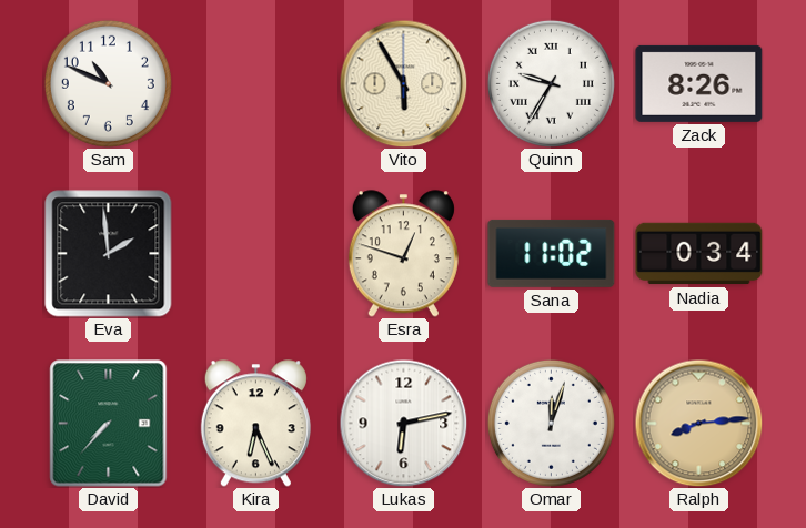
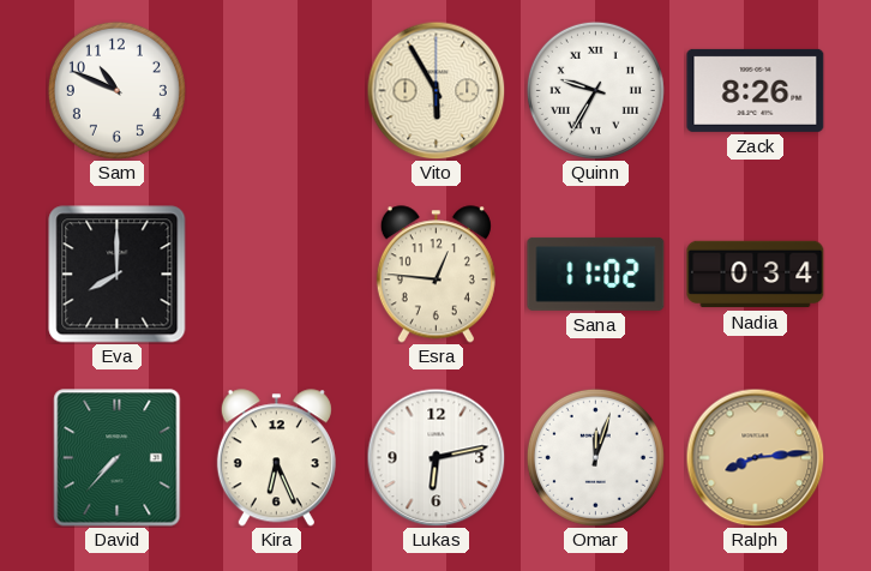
Eva: 1:59 -> 8:00 (118, 275)
Esra: 12:48 -> 12:46 (435, 275)
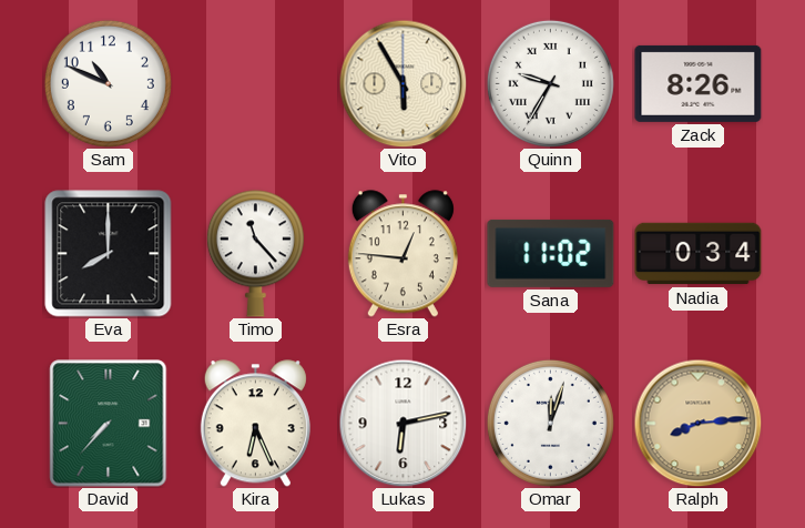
Timo: none -> 11:23 (255, 254)
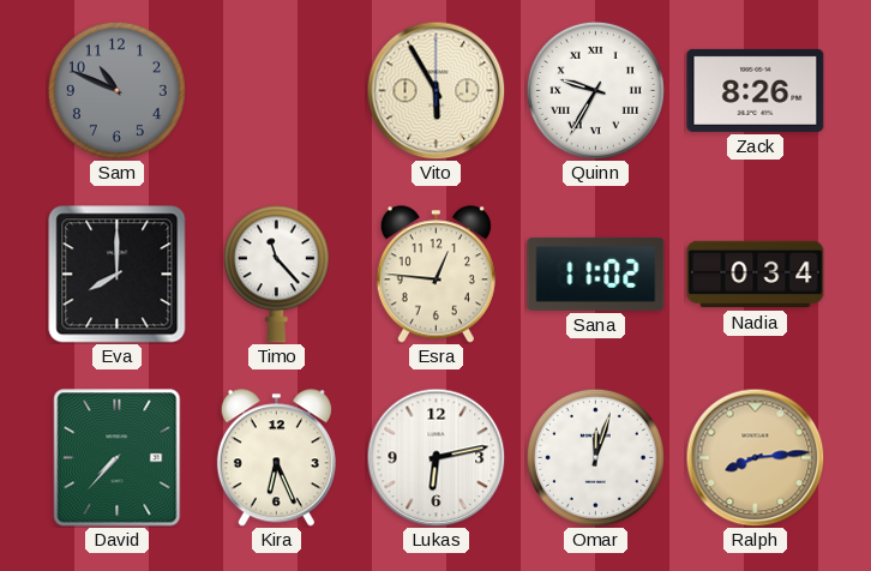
Sam dial: white -> grey (116, 90)
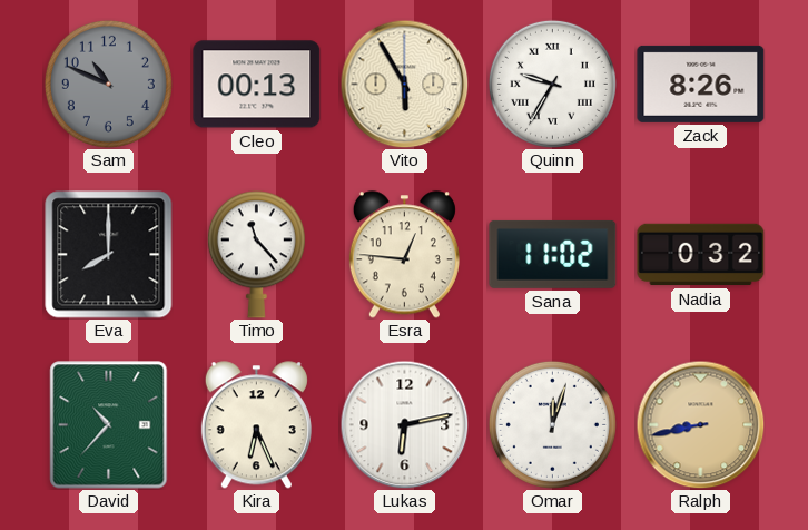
Cleo: none -> 00:13 (257, 85)
Nadia: 0:34 -> 0:32 (701, 255)
David: 7:37 -> 10:37 (109, 425)
Ralph: 8:14 -> 8:43 (700, 424)
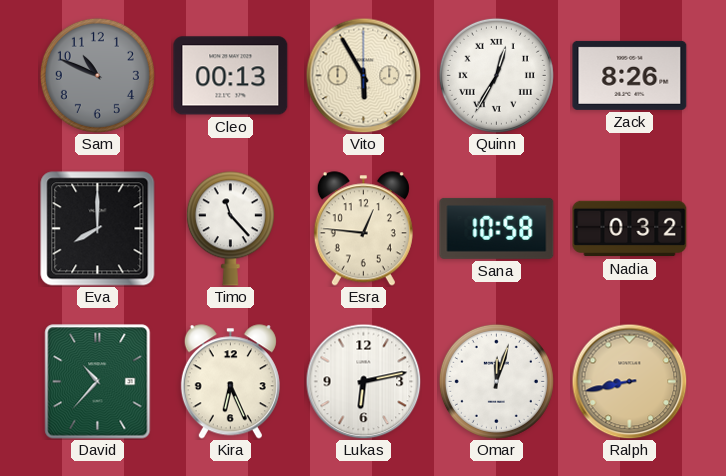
Quinn: 9:35 -> 12:35 (496, 75)
Sana: 11:02 -> 10:58 (497, 228)
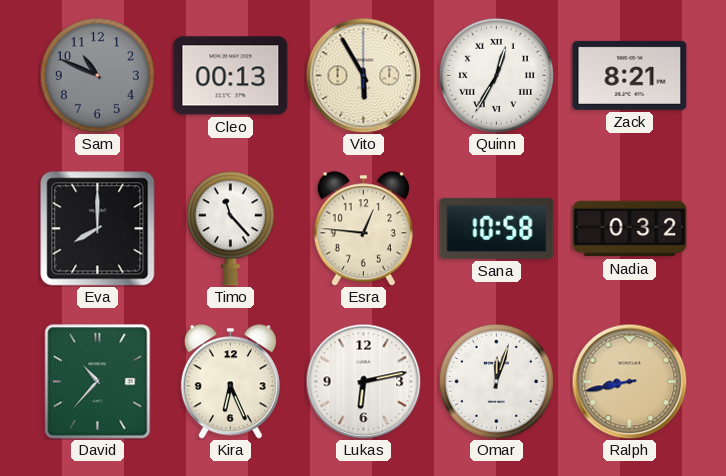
Zack: 8:26 -> 8:21 (630, 75)
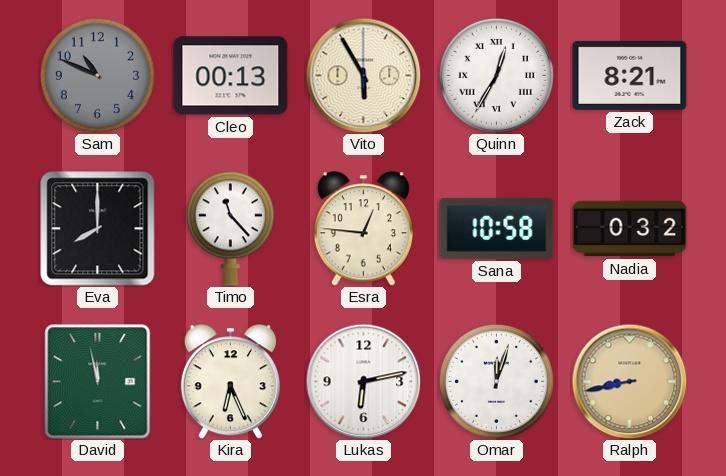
David: 10:37 -> 11:58 (98, 382)
